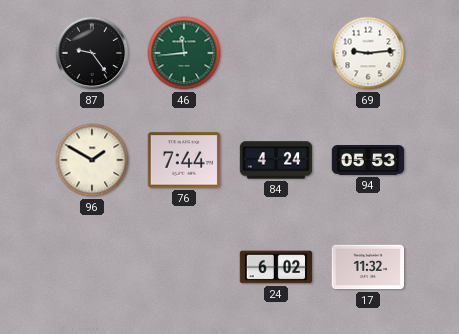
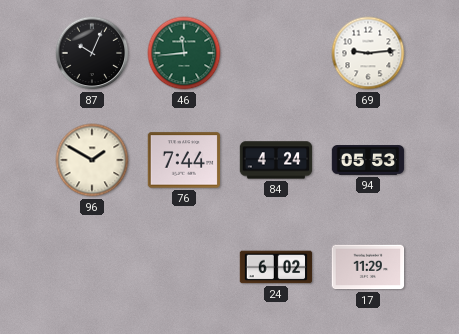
87: 9:24 -> 10:04 (92, 53)
17: 11:32 -> 11:29 (368, 267)
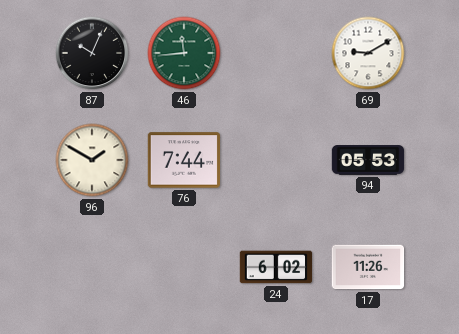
69: 9:14 -> 9:10 (368, 53)
84: 4:24 -> none (276, 160)
17: 11:29 -> 11:26 (368, 267)
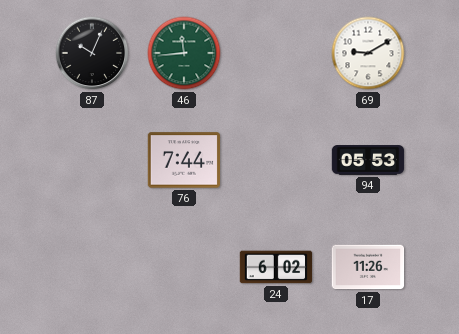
96: 1:50 -> none (92, 160)
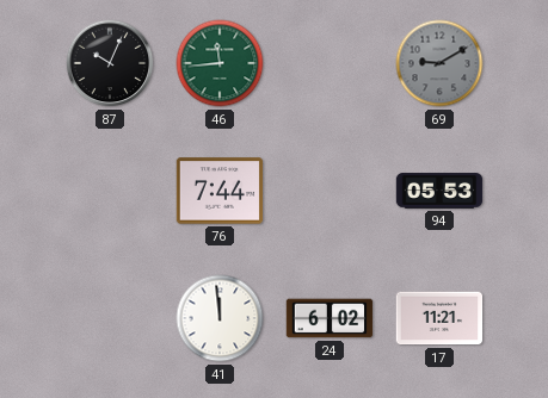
69 dial: white -> grey (439, 63)
41: none -> 11:59 (220, 318)
17: 11:26 -> 11:21 (439, 318)
